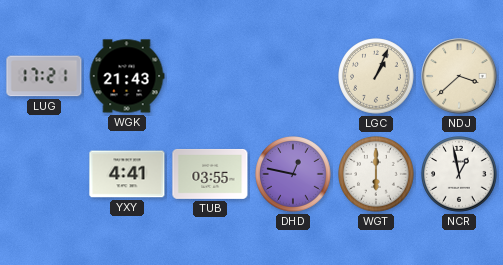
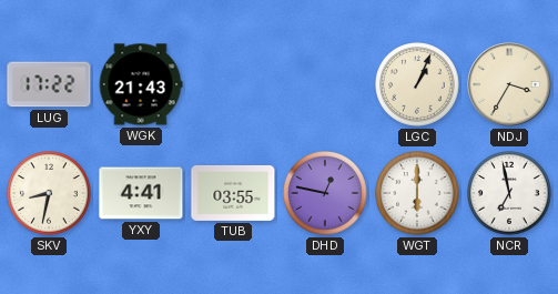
LUG: 17:21 -> 17:22 (49, 84)
NDJ: 3:38 -> 3:35 (509, 84)
SKV: none -> 8:32 (50, 194)
NCR: 12:58 -> 6:58 (510, 194)
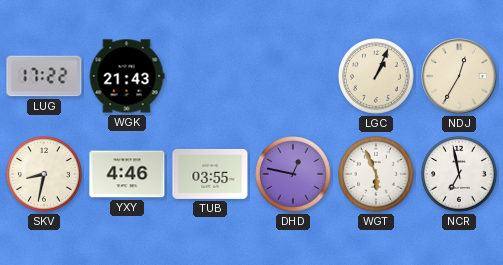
NDJ: 3:35 -> 12:35 (459, 76)
YXY: 4:41 -> 4:46 (127, 174)
WGT: 6:00 -> 5:56 (377, 175)
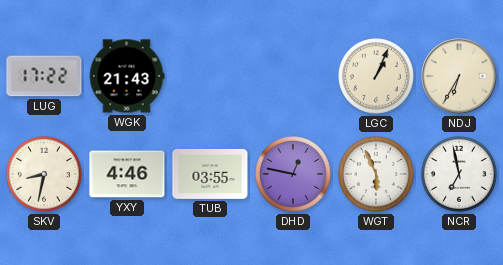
NDJ: 12:35 -> 6:35 (459, 76)
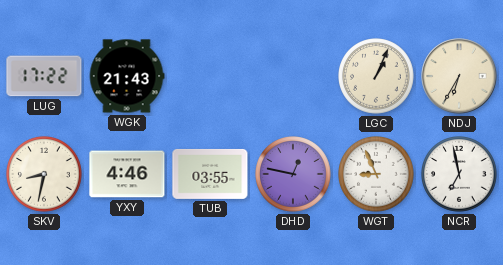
WGT: 5:56 -> 8:56 (377, 175)
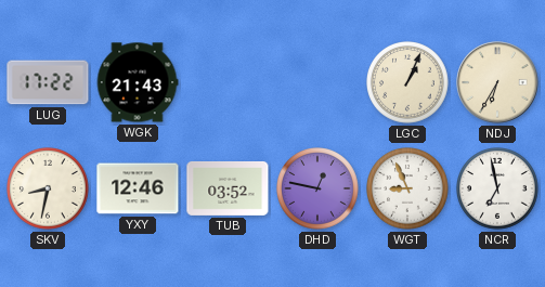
YXY: 4:46 -> 12:46 (138, 188)
TUB: 03:55 -> 03:52 (228, 188)
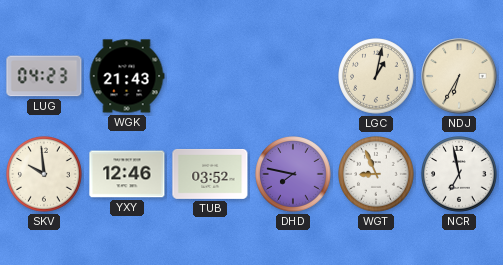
LUG: 17:22 -> 04:23 (44, 76)
LGC: 1:04 -> 1:02 (377, 77)
SKV: 8:32 -> 9:59 (45, 175)
DHD: 12:47 -> 7:47 (294, 175)
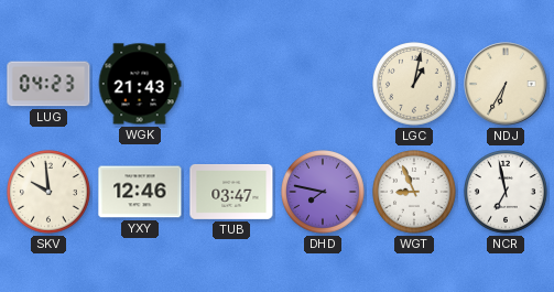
TUB: 03:52 -> 03:47 (231, 192)
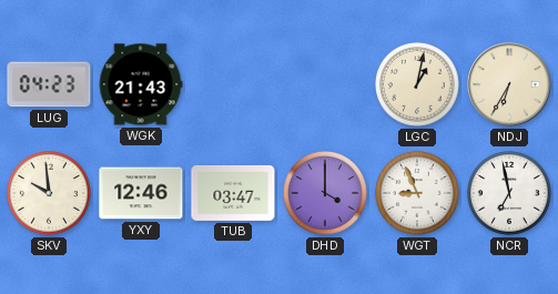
DHD: 7:47 -> 4:00 (326, 194)
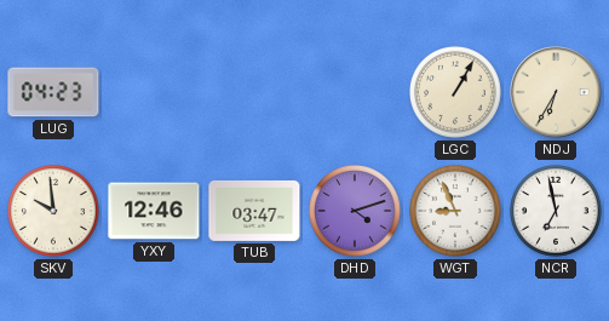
WGK: 21:43 -> none (141, 84)
LGC: 1:02 -> 1:05 (456, 93)
DHD: 4:00 -> 4:12 (356, 212)
